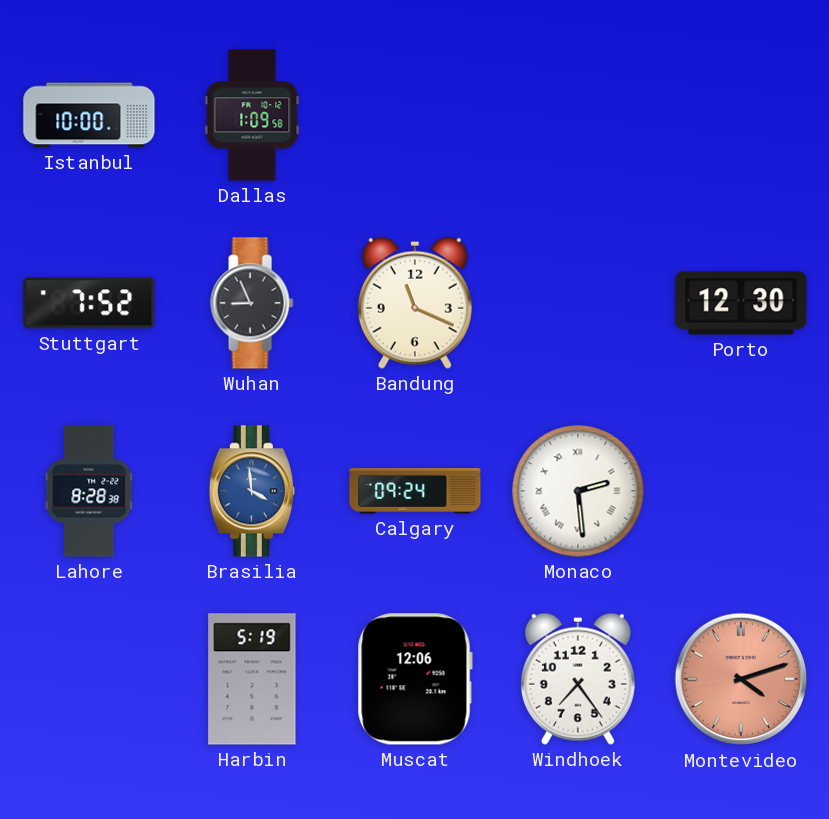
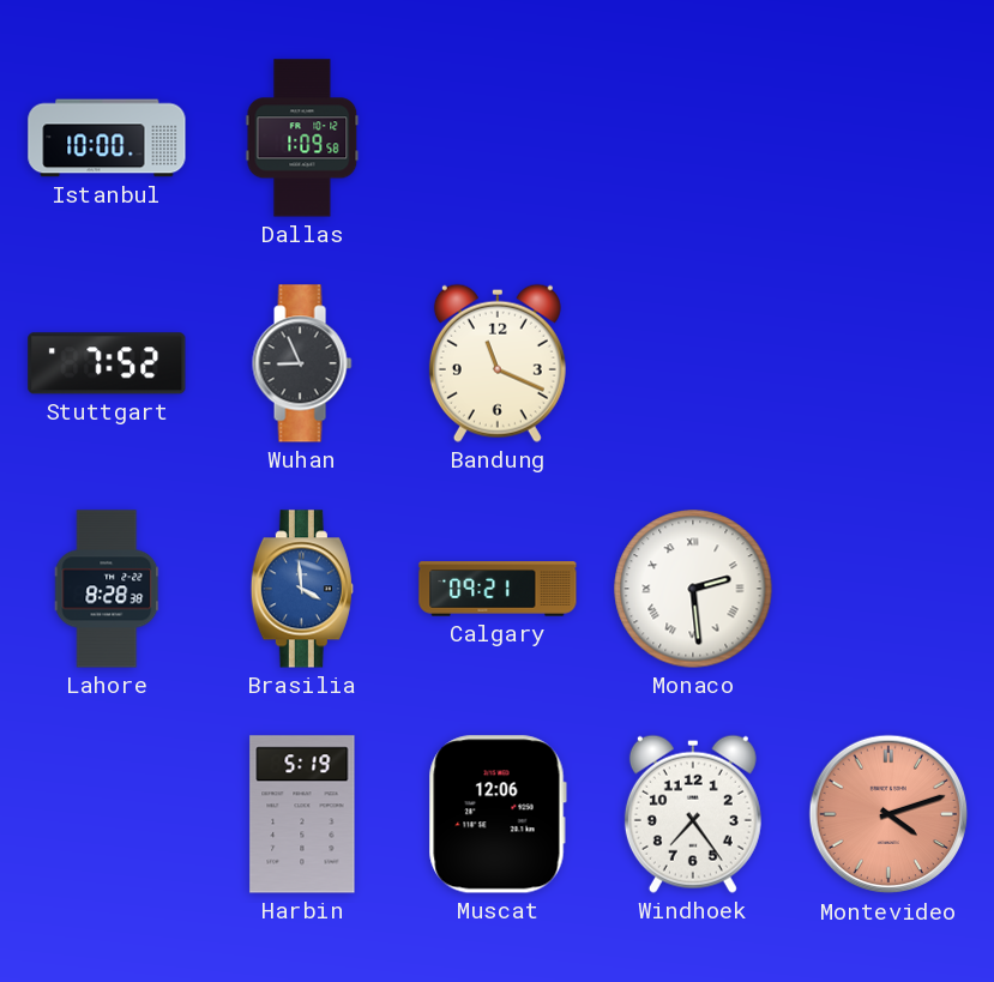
Porto: 12:30 -> none (741, 303)
Calgary: 09:24 -> 09:21 (498, 589)
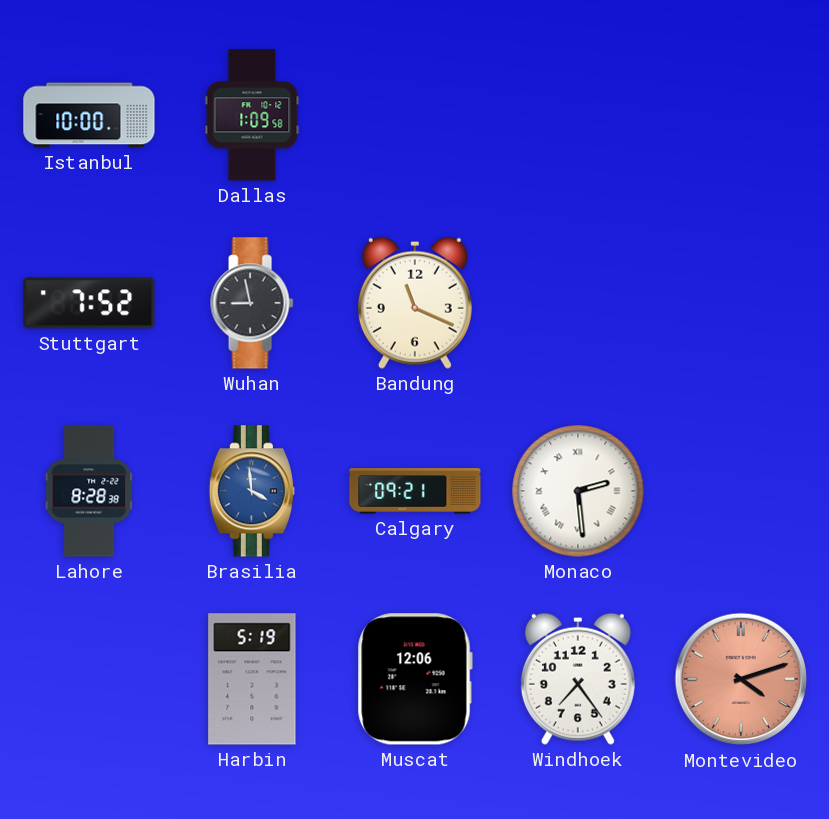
Wuhan: 8:56 -> 8:58 (252, 303)
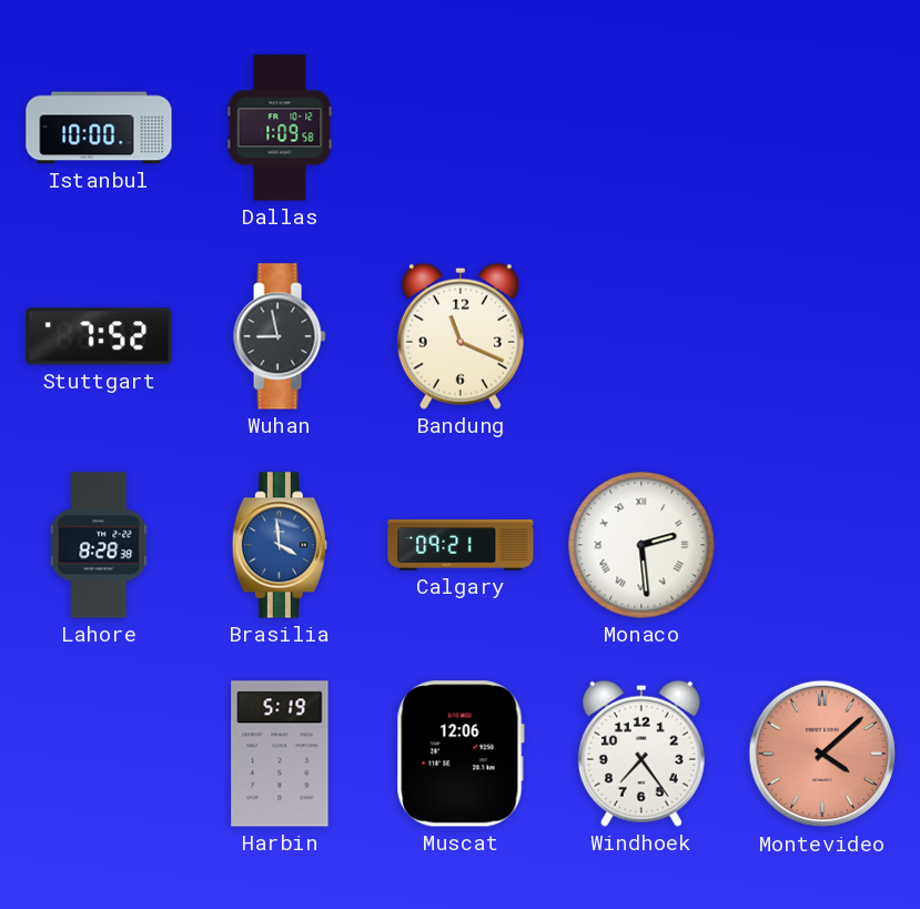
Montevideo: 4:12 -> 4:08 (822, 754)
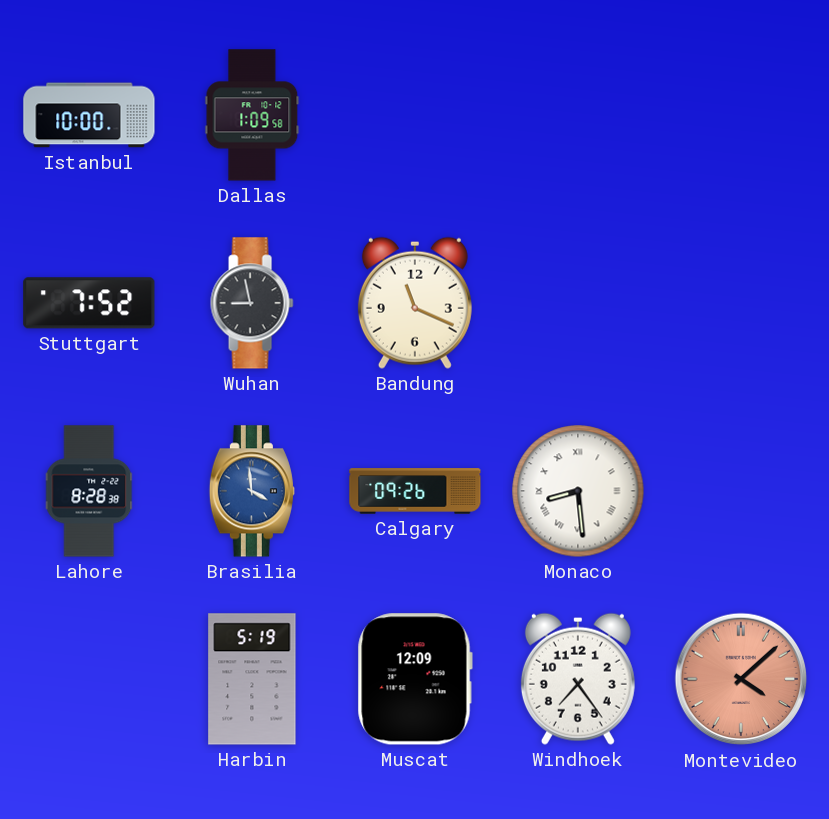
Calgary: 09:21 -> 09:26 (415, 491)
Monaco: 2:29 -> 8:29 (578, 491)
Muscat: 12:06 -> 12:09 (415, 679)
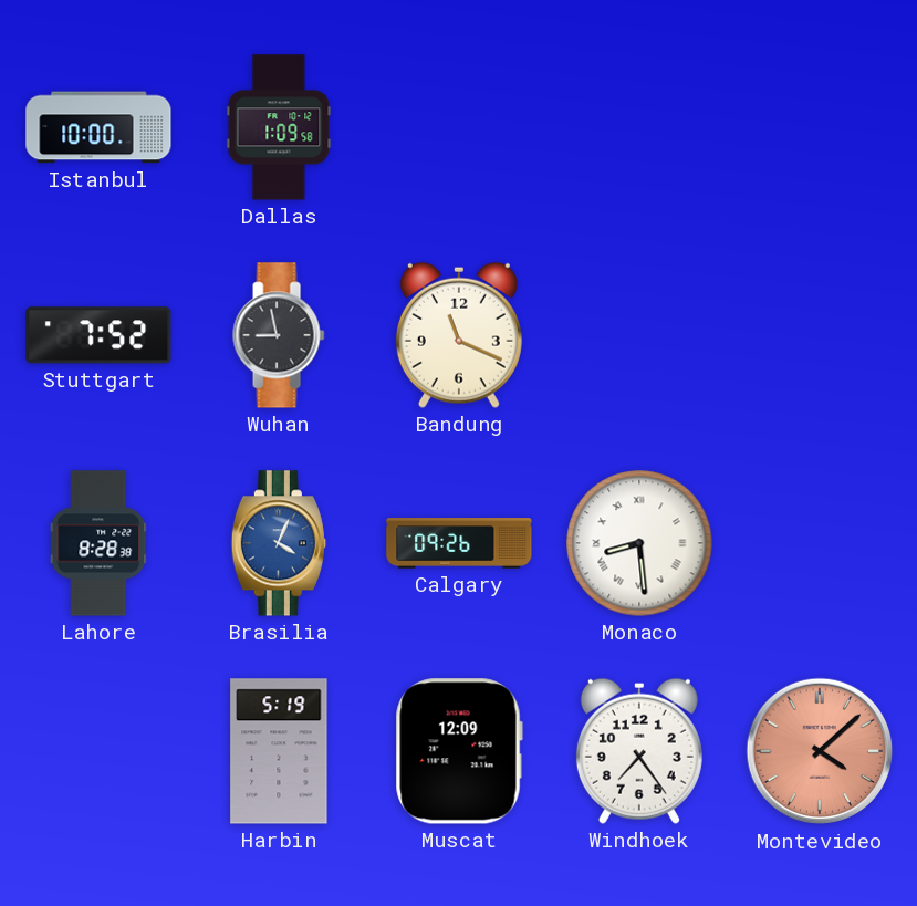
Brasilia: 3:59 -> 4:04 (279, 543)
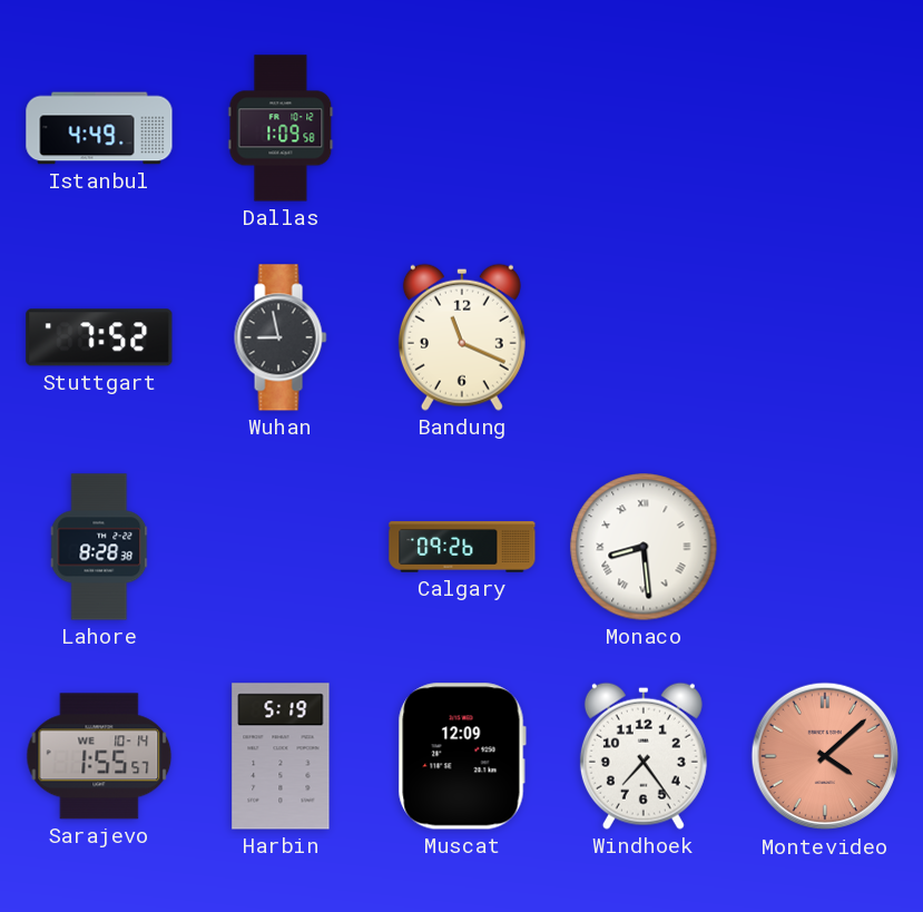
Istanbul: 10:00 -> 4:49 (99, 128)
Brasilia: 4:04 -> none (279, 543)
Sarajevo: none -> 1:55 (99, 756)
